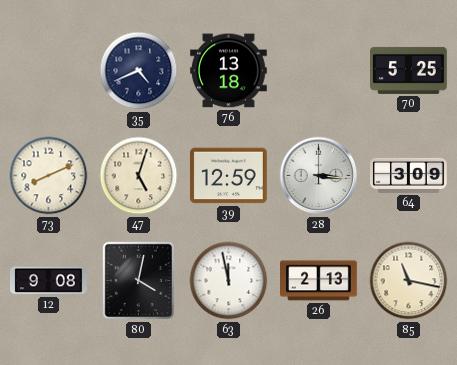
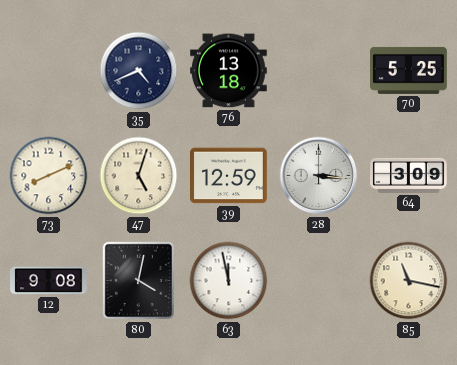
26: 2:13 -> none (319, 281)
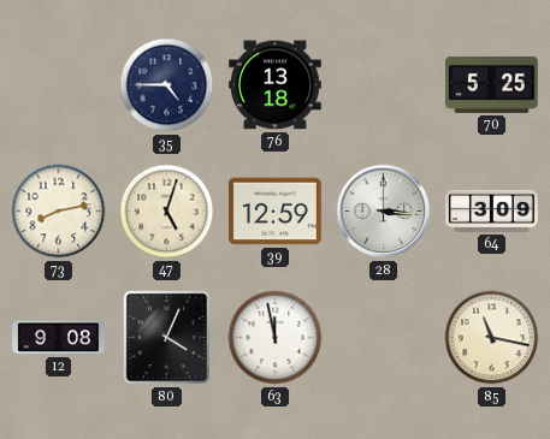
35: 4:41 -> 4:45 (167, 85)
73: 8:11 -> 8:13 (59, 212)
80: 4:02 -> 4:04 (167, 338)
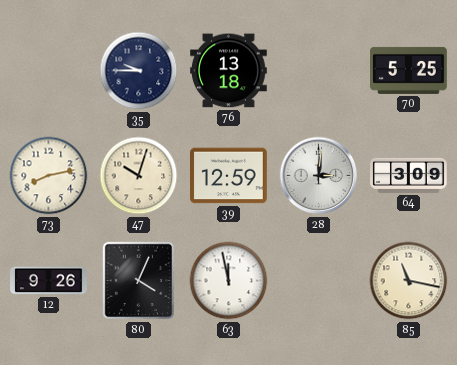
35: 4:45 -> 9:45 (139, 71)
47: 5:03 -> 10:03 (139, 176)
28: 3:16 -> 3:01 (319, 176)
12: 9:08 -> 9:26 (49, 281)
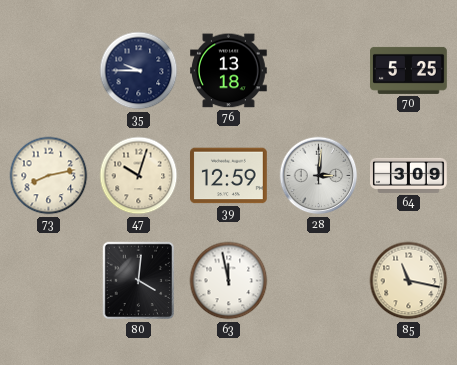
12: 9:26 -> none (49, 281)
80: 4:04 -> 4:01 (139, 281)
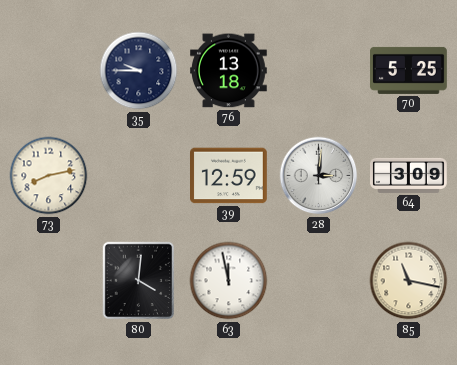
47: 10:03 -> none (139, 176)
